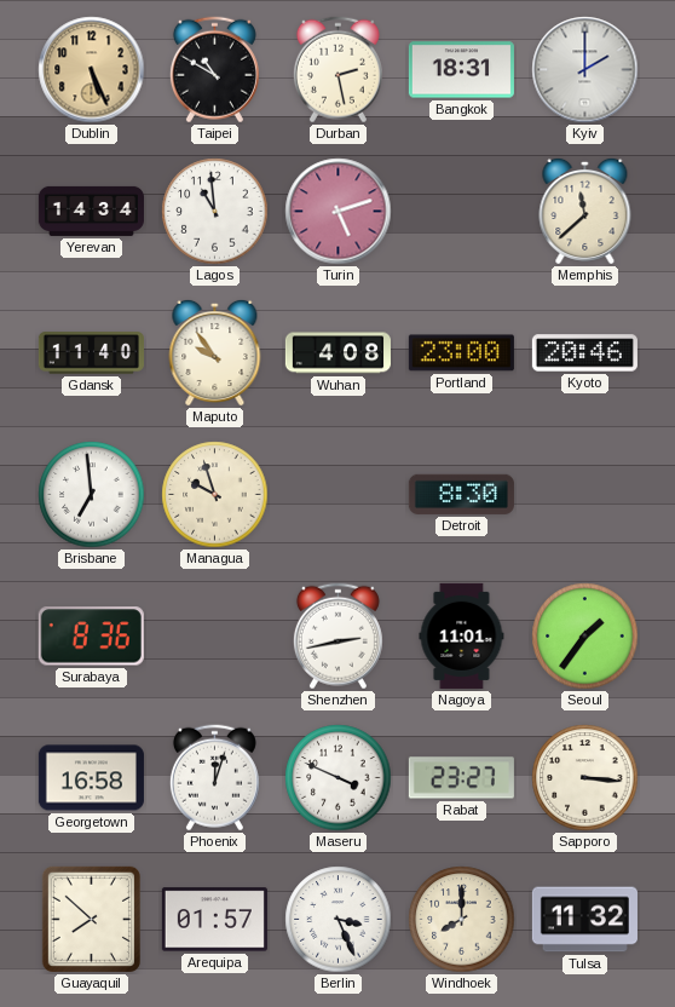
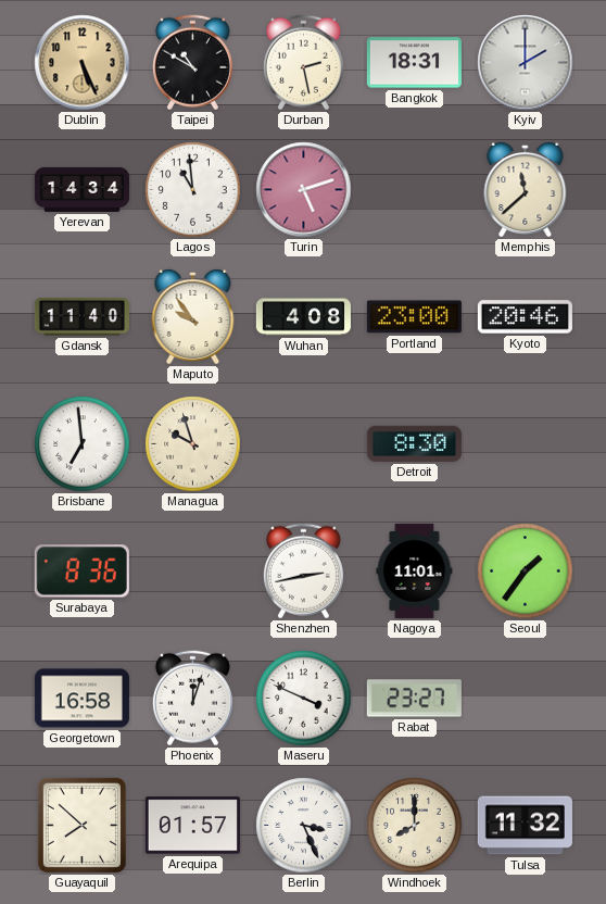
Sapporo: 3:16 -> none (585, 778)
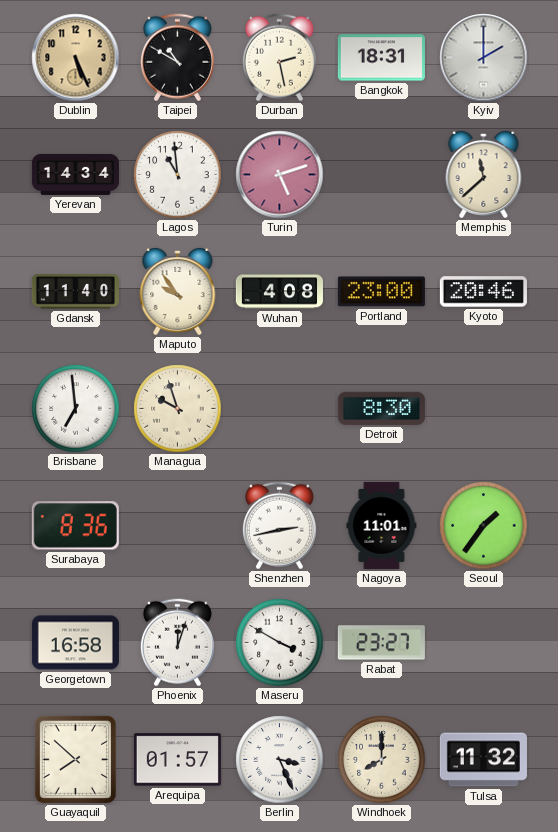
Maseru: 3:49 -> 3:50 (280, 643)
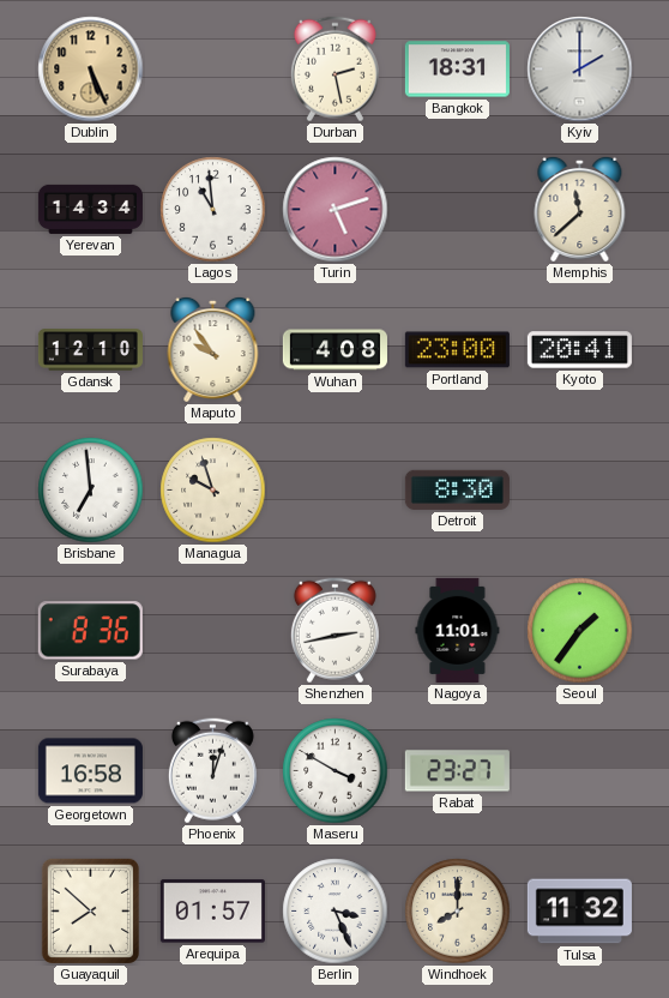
Taipei: 10:50 -> none (177, 58)
Gdansk: 11:40 -> 12:10 (90, 350)
Kyoto: 20:46 -> 20:41 (579, 350)
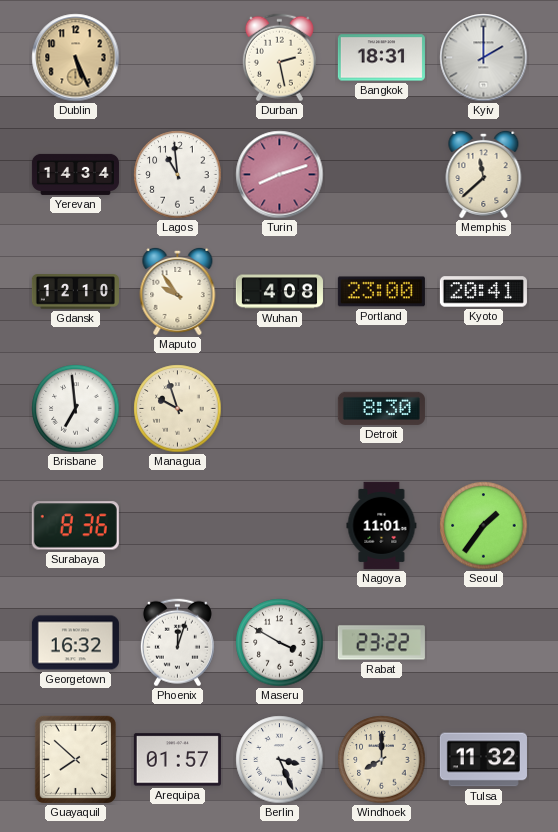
Turin: 5:12 -> 8:12 (280, 175)
Shenzhen: 2:43 -> none (334, 631)
Georgetown: 16:58 -> 16:32 (75, 643)
Rabat: 23:27 -> 23:22 (381, 643)
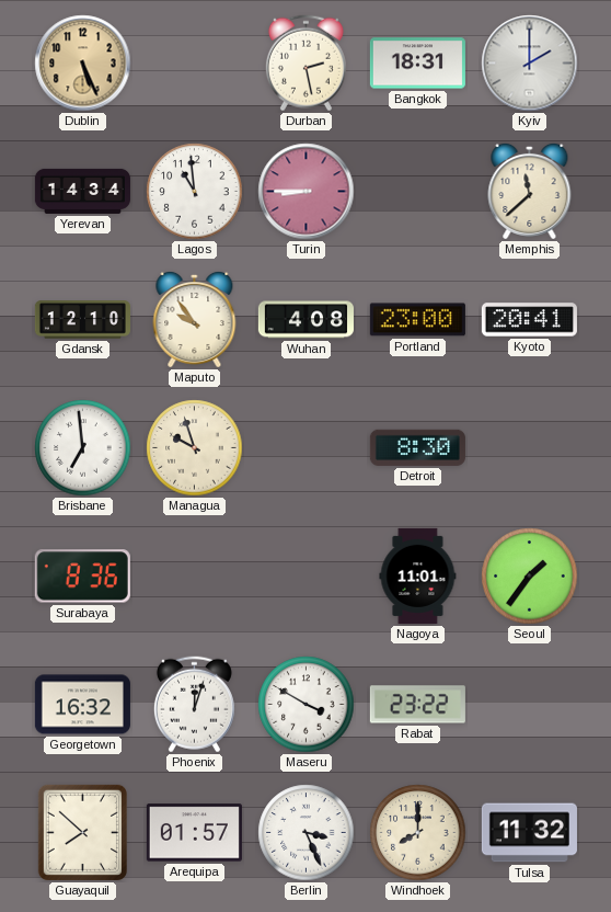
Turin: 8:12 -> 8:45 (307, 192)
